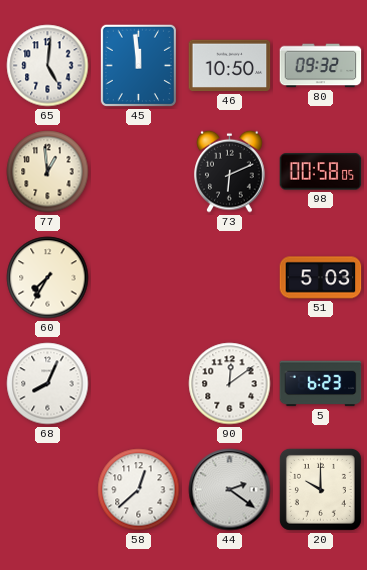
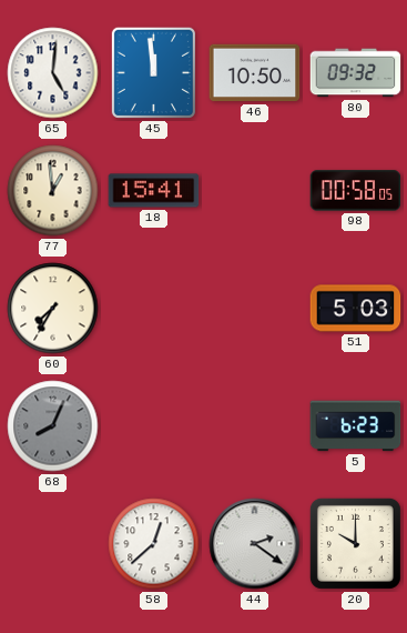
18: none -> 15:41 (154, 191)
73: 6:11 -> none (230, 171)
68 dial: white -> grey (53, 426)
90: 12:09 -> none (230, 384)
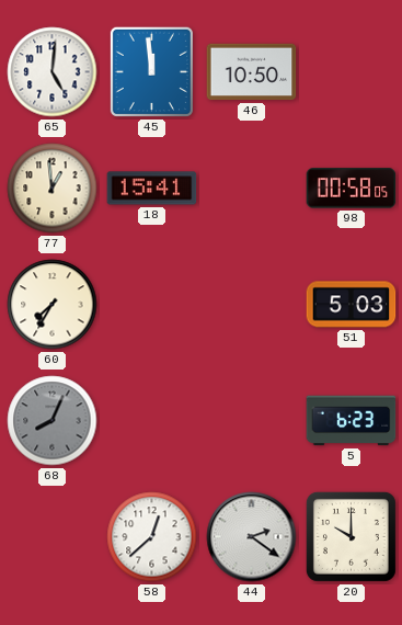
80: 09:32 -> none (356, 73)
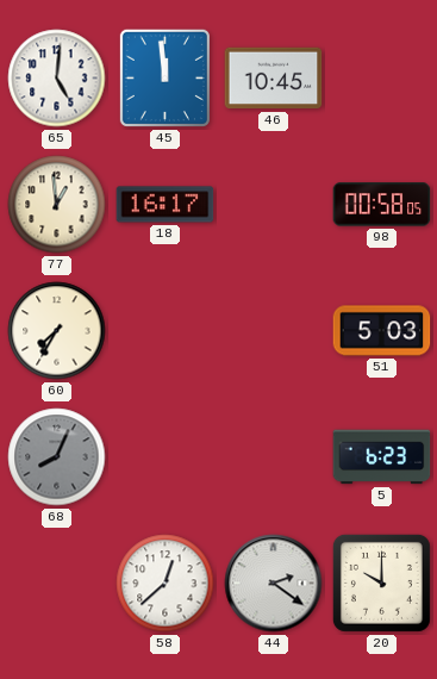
46: 10:50 -> 10:45 (274, 79)
18: 15:41 -> 16:17 (166, 205)
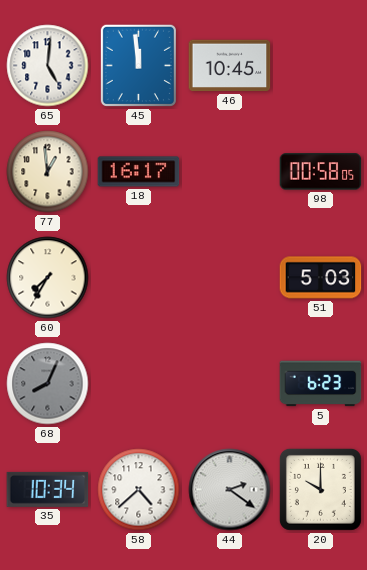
35: none -> 10:34 (48, 489)
58: 12:38 -> 4:38 (139, 490)
